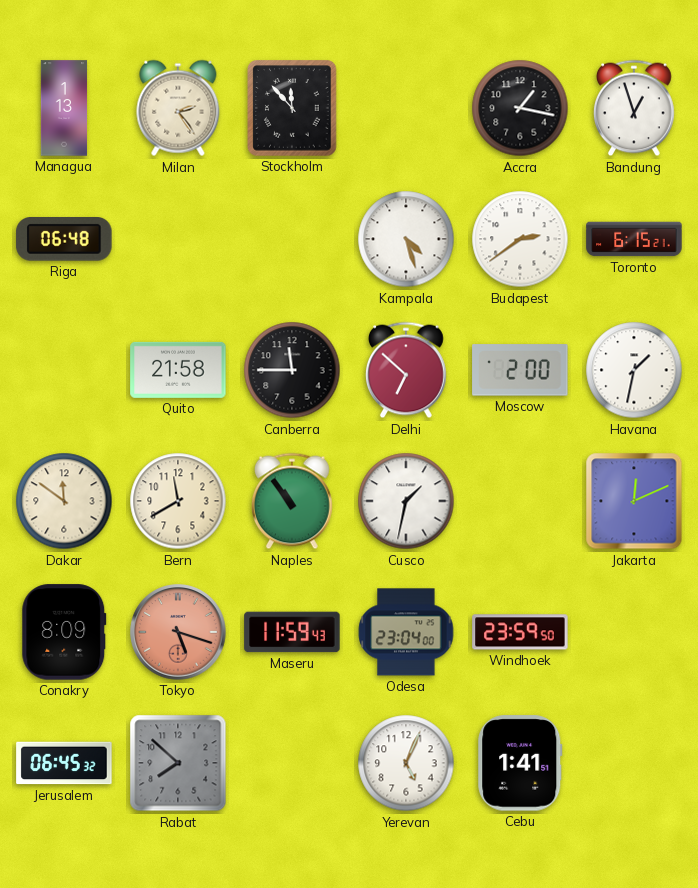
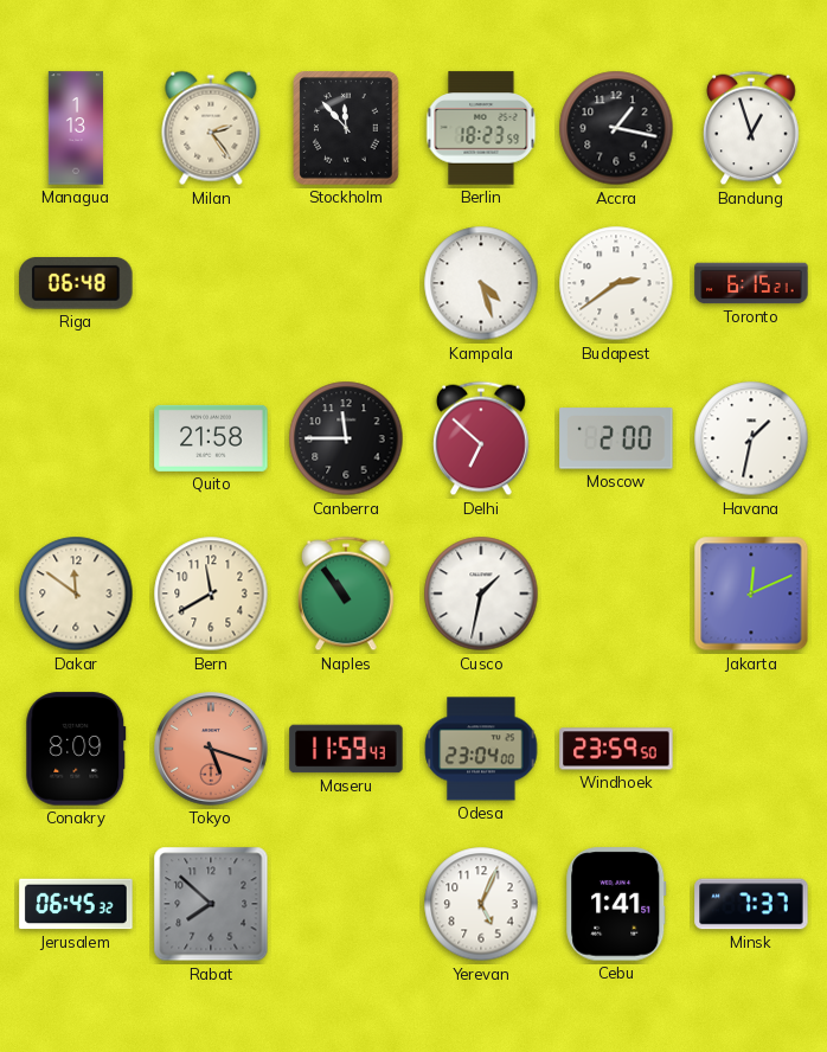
Berlin: none -> 18:23 (481, 128)
Minsk: none -> 7:37 (751, 904)
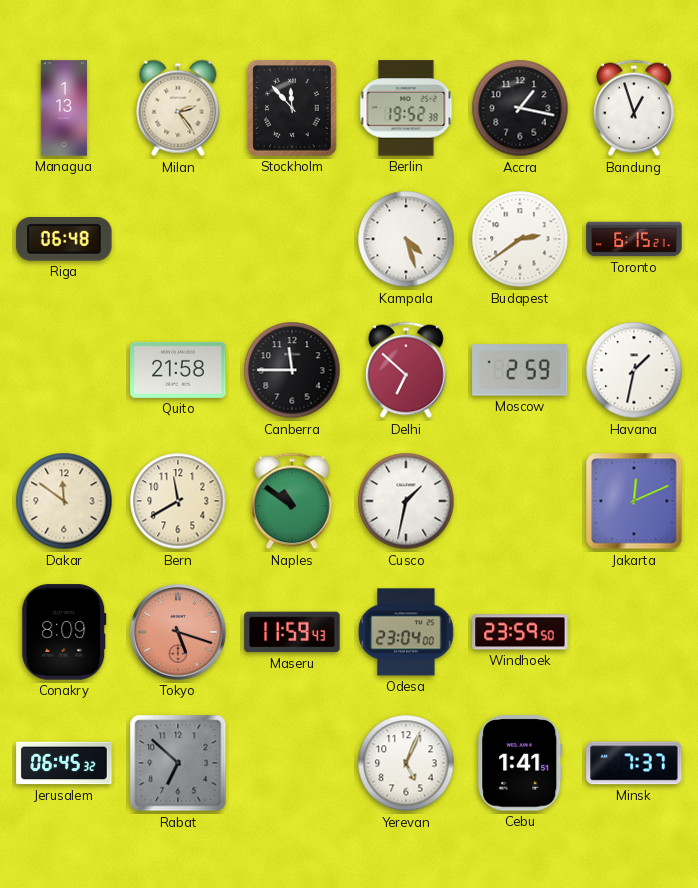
Berlin: 18:23 -> 19:52 (406, 108)
Moscow: 2:00 -> 2:59 (520, 370)
Naples: 10:54 -> 10:51 (293, 501)
Rabat: 7:52 -> 6:52 (178, 763)
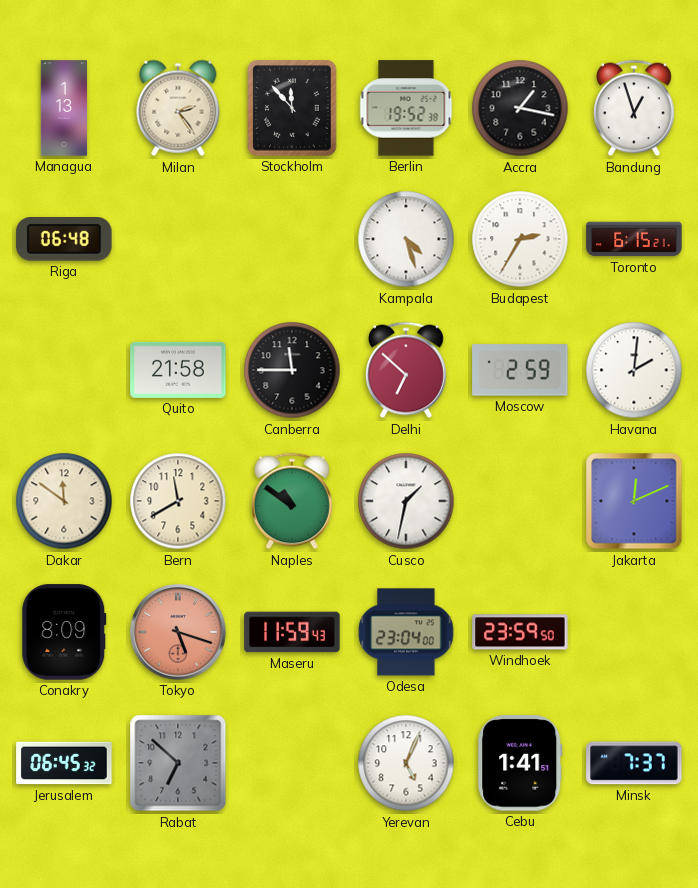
Budapest: 2:39 -> 2:35 (520, 239)
Havana: 1:32 -> 2:01 (634, 370)
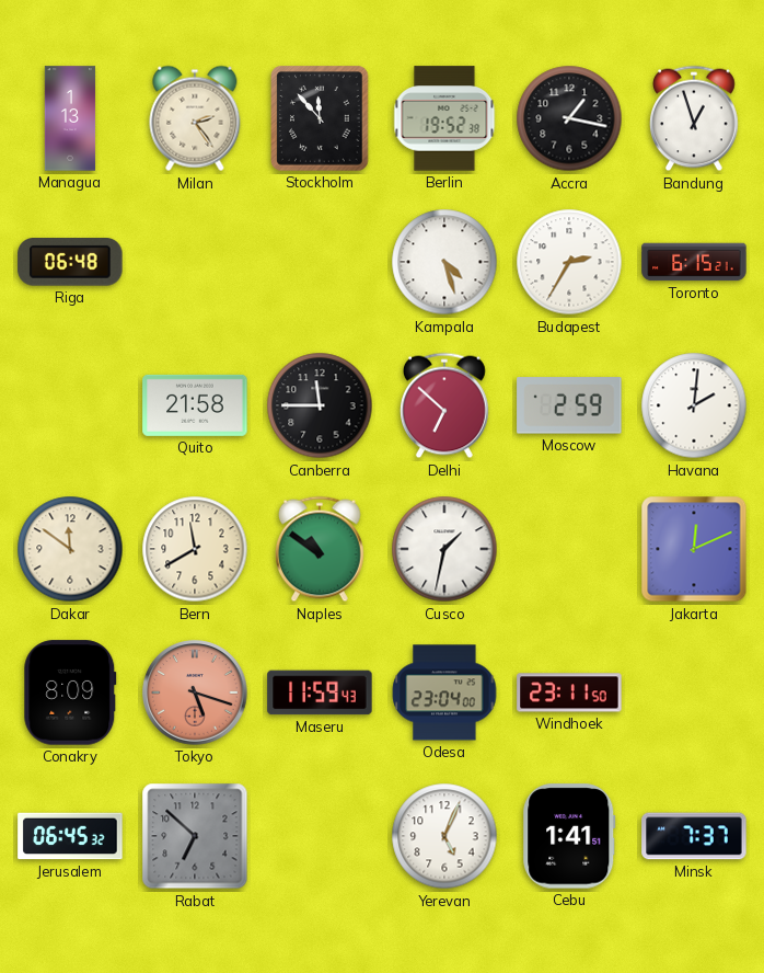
Windhoek: 23:59 -> 23:11 (569, 692)
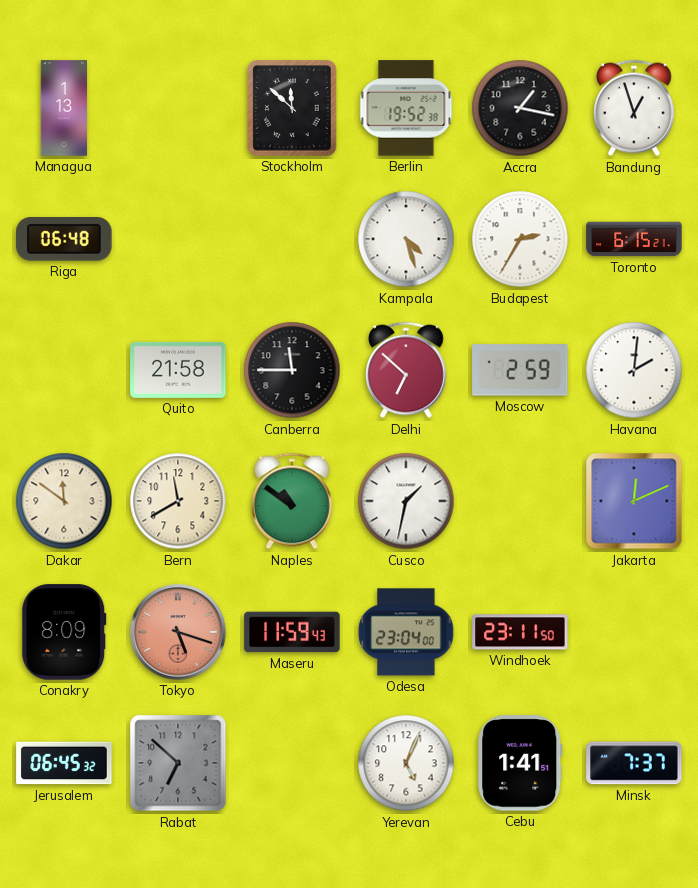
Milan: 2:24 -> none (195, 118)
Stockholm: 11:53 -> 11:52 (292, 108)
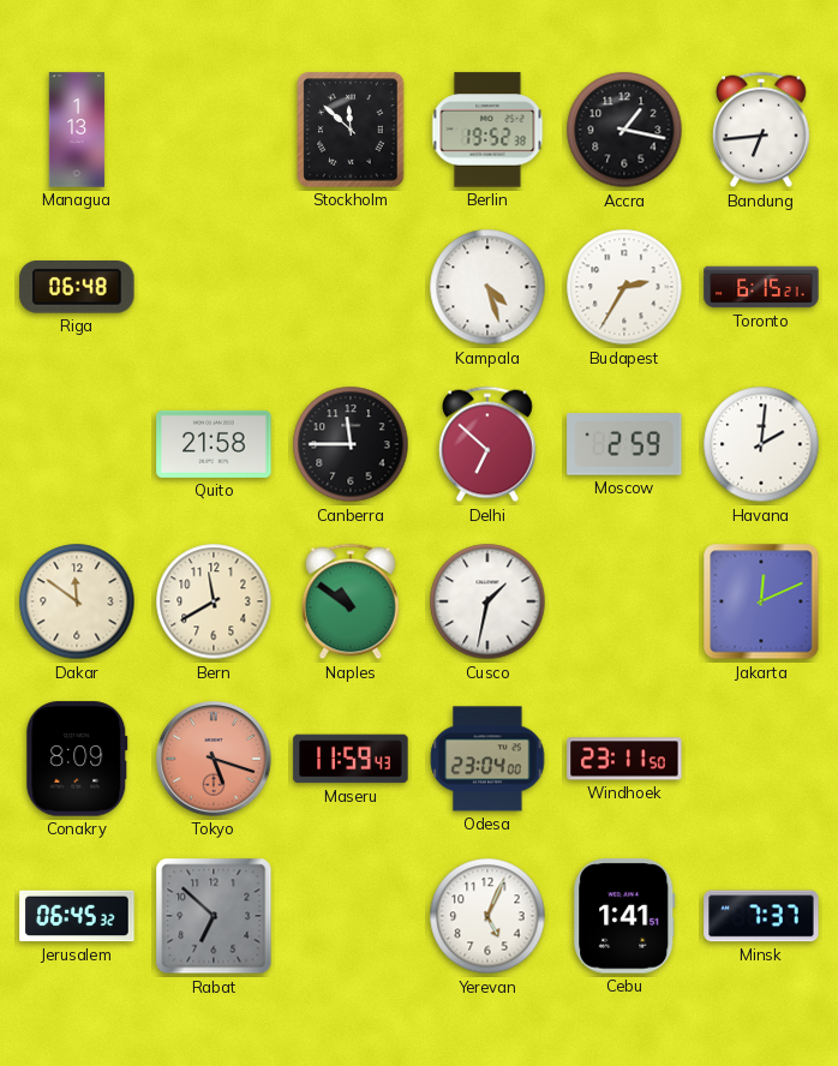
Bandung: 12:57 -> 6:44 (762, 130)
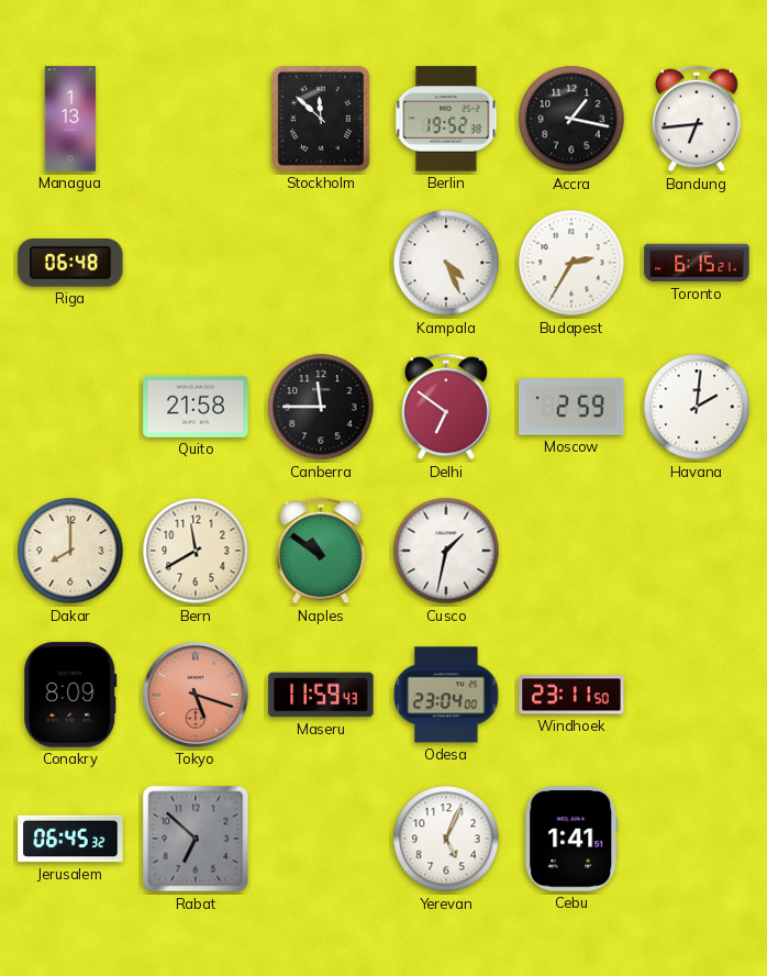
Kampala: 4:27 -> 4:26 (446, 263)
Delhi: 6:52 -> 6:51 (447, 407)
Dakar: 11:51 -> 8:00 (70, 551)
Jakarta: 12:11 -> none (761, 601)
Minsk: 7:37 -> none (761, 916)
